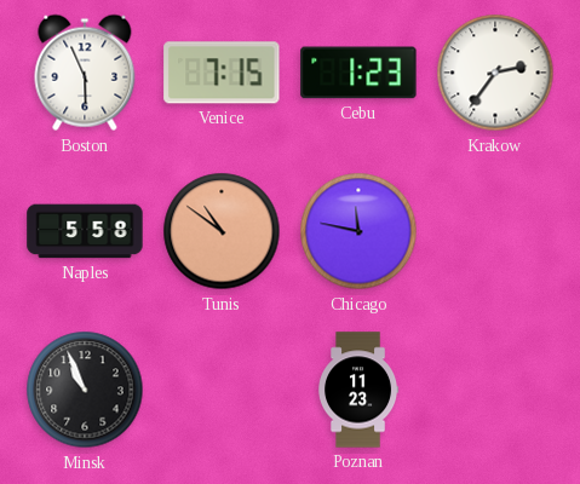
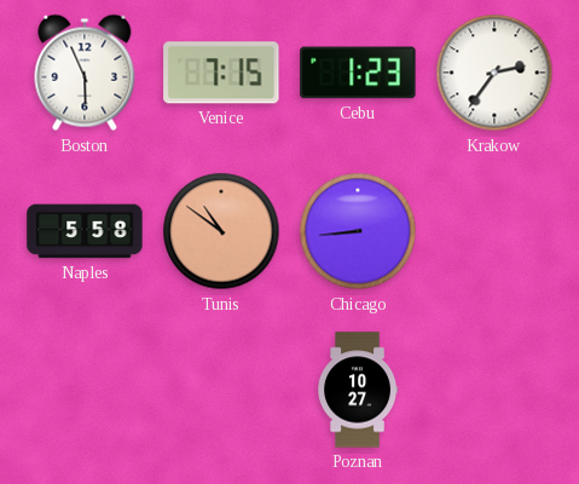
Chicago: 11:47 -> 8:44 (358, 231)
Minsk: 10:56 -> none (85, 390)
Poznan: 11:23 -> 10:27 (359, 390)
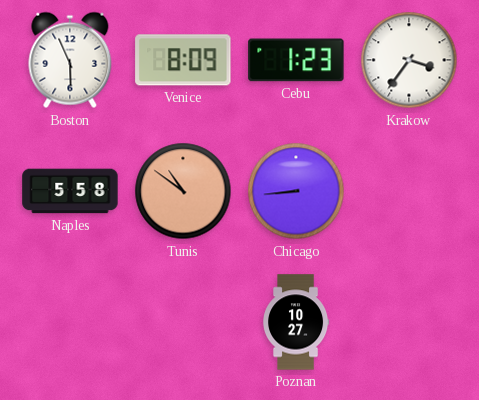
Venice: 7:15 -> 8:09 (183, 60)
Krakow: 2:36 -> 3:36 (409, 60)
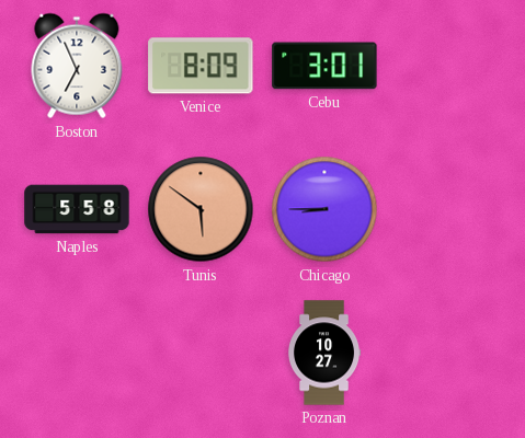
Boston: 5:56 -> 6:56 (77, 66)
Cebu: 1:23 -> 3:01 (324, 66)
Krakow: 3:36 -> none (409, 60)
Tunis: 10:51 -> 5:51 (201, 209)
Chicago: 8:44 -> 8:45 (324, 209)
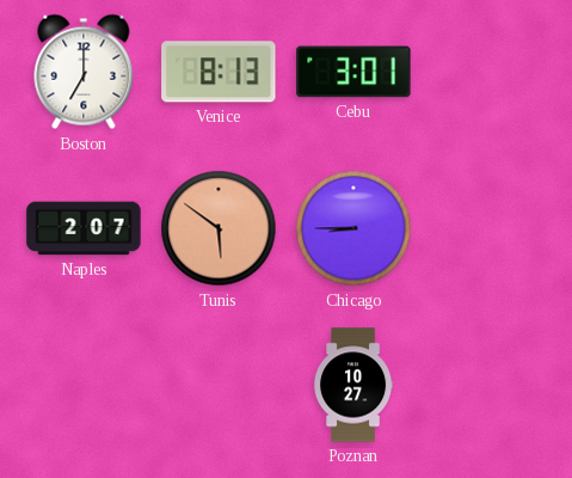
Boston: 6:56 -> 7:00 (84, 72)
Venice: 8:09 -> 8:13 (219, 72)
Naples: 5:58 -> 2:07 (84, 228)
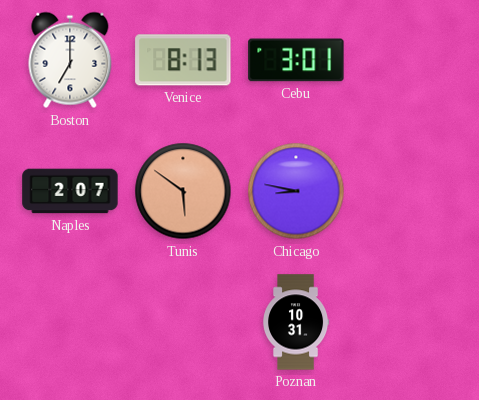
Chicago: 8:45 -> 8:47 (296, 191)
Poznan: 10:27 -> 10:31 (297, 322)
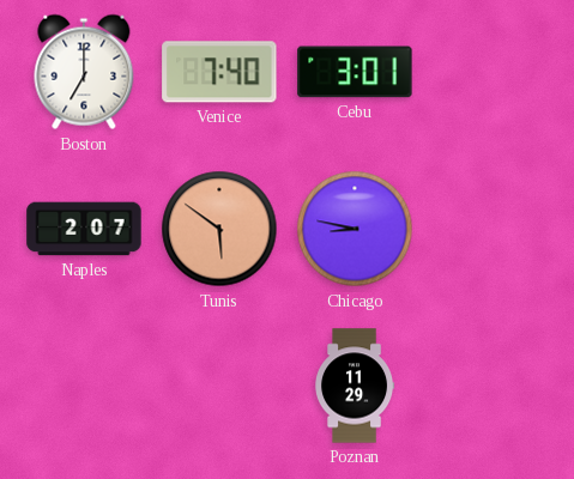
Venice: 8:13 -> 7:40 (219, 72)
Poznan: 10:31 -> 11:29 (356, 386)
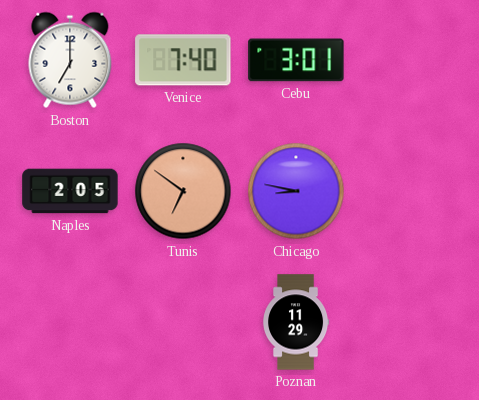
Naples: 2:07 -> 2:05 (70, 191)
Tunis: 5:51 -> 6:51 (183, 191)
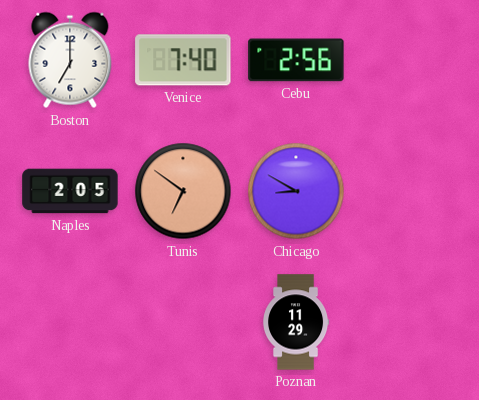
Cebu: 3:01 -> 2:56 (296, 60)
Chicago: 8:47 -> 8:50 (296, 191)
